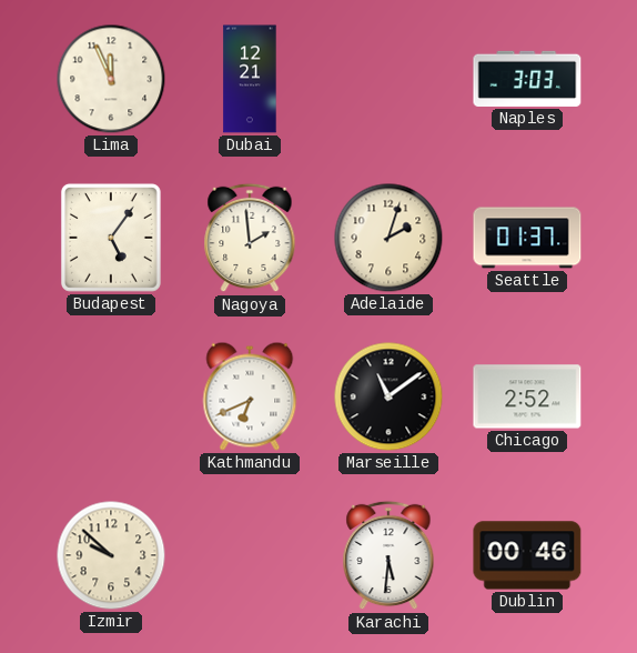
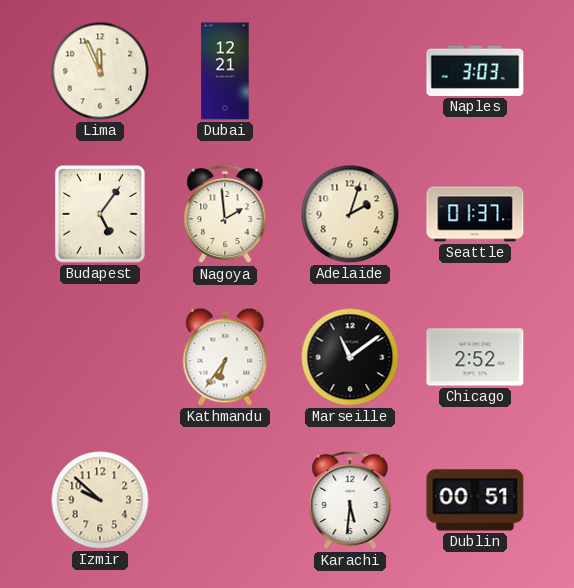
Kathmandu: 6:41 -> 6:36 (225, 357)
Dublin: 00:46 -> 00:51 (475, 500)
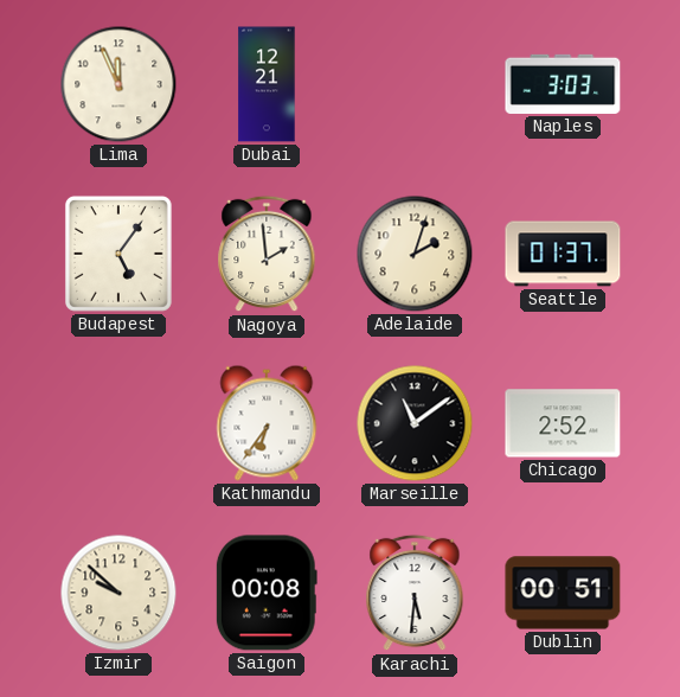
Saigon: none -> 00:08 (267, 593)
